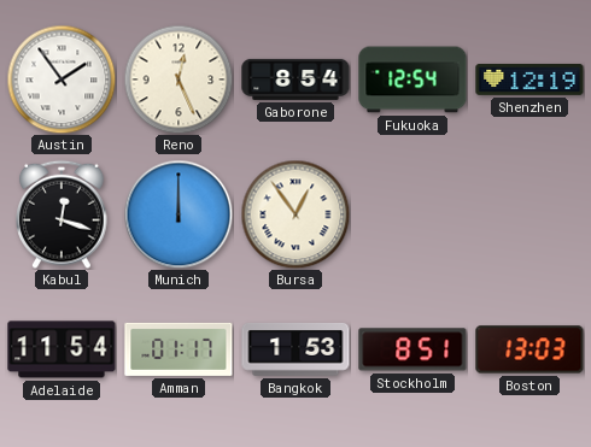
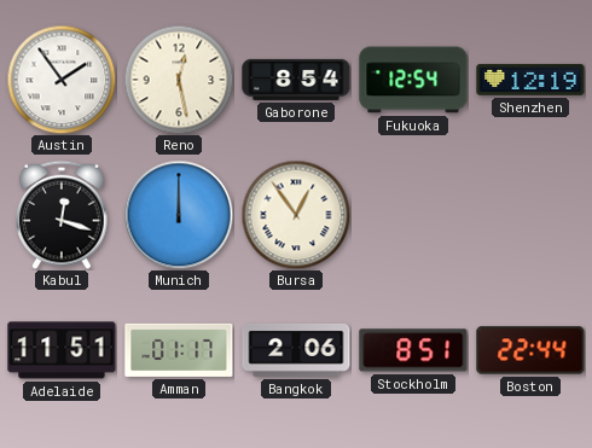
Reno: 12:26 -> 12:28 (179, 80)
Adelaide: 11:54 -> 11:51 (62, 350)
Bangkok: 1:53 -> 2:06 (296, 350)
Boston: 13:03 -> 22:44 (530, 350)
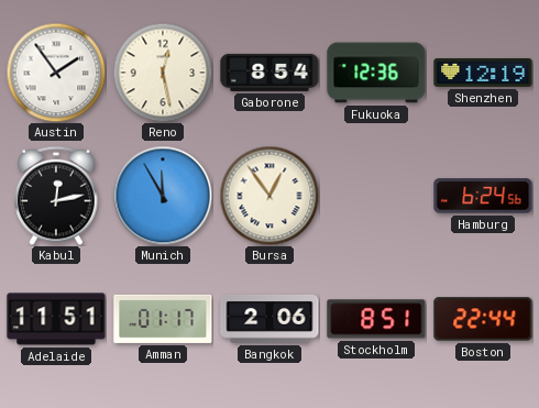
Fukuoka: 12:54 -> 12:36 (376, 73)
Kabul: 12:18 -> 12:13 (56, 196)
Munich: 12:00 -> 11:55 (163, 196)
Hamburg: none -> 6:24 (483, 196)
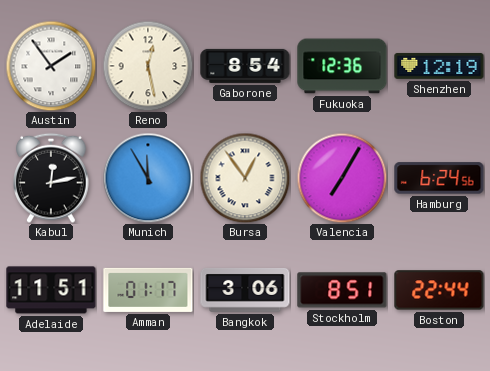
Valencia: none -> 7:05 (342, 178)
Bangkok: 2:06 -> 3:06 (245, 290)
